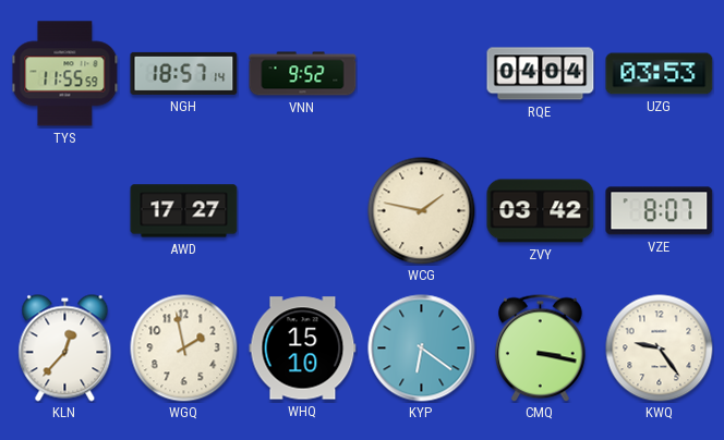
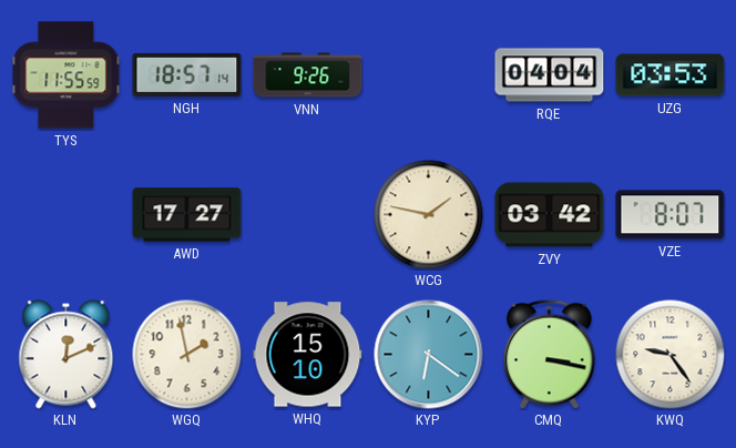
VNN: 9:52 -> 9:26 (308, 75)
KLN: 12:37 -> 12:11 (67, 355)
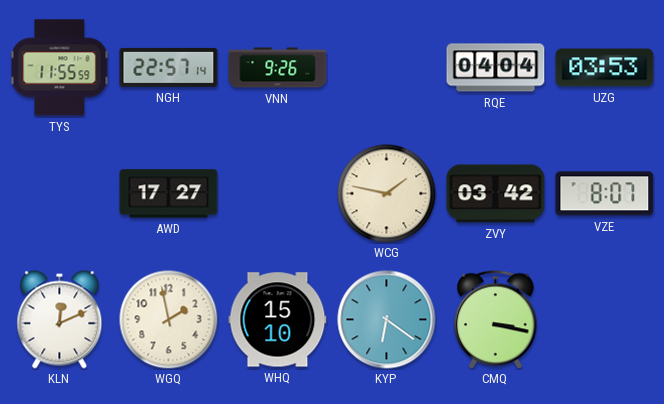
NGH: 18:57 -> 22:57 (169, 67)
KWQ: 9:24 -> none (671, 355)
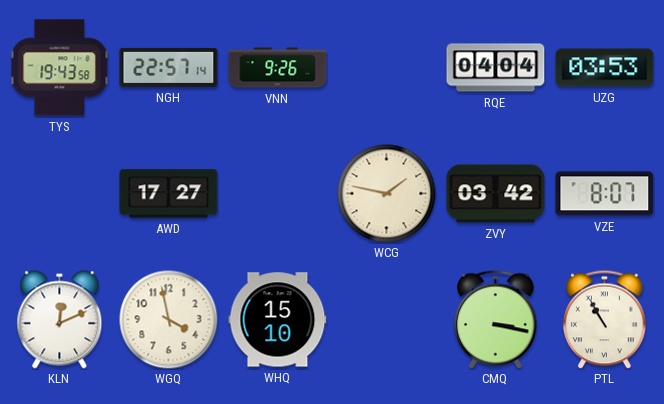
TYS: 11:55 -> 19:43 (60, 68)
WGQ: 1:58 -> 3:58 (169, 320)
KYP: 6:21 -> none (387, 320)
PTL: none -> 10:55 (605, 319)
